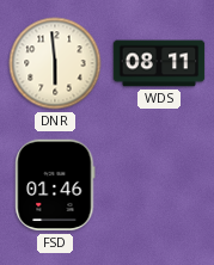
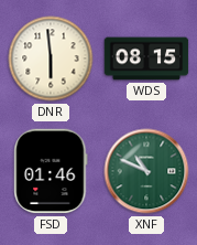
WDS: 08:11 -> 08:15 (146, 58)
XNF: none -> 10:49 (146, 171)
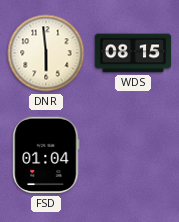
FSD: 01:46 -> 01:04 (46, 155)
XNF: 10:49 -> none (146, 171)
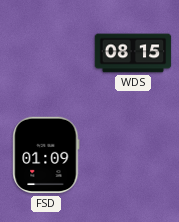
DNR: 5:59 -> none (46, 53)
FSD: 01:04 -> 01:09 (46, 155)
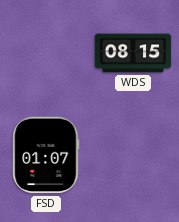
FSD: 01:09 -> 01:07 (46, 155)
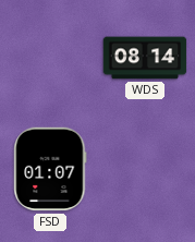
WDS: 08:15 -> 08:14 (145, 58)
